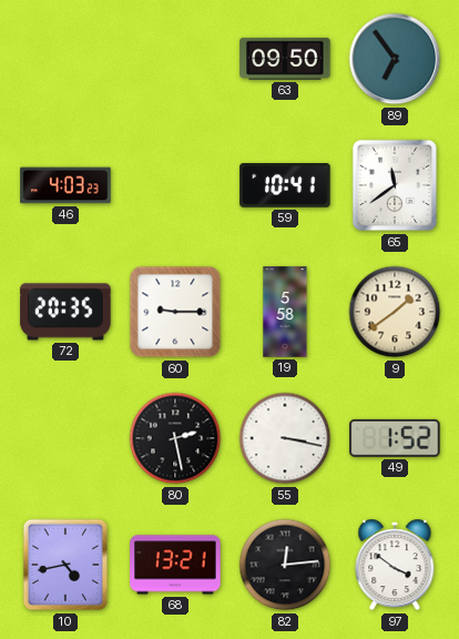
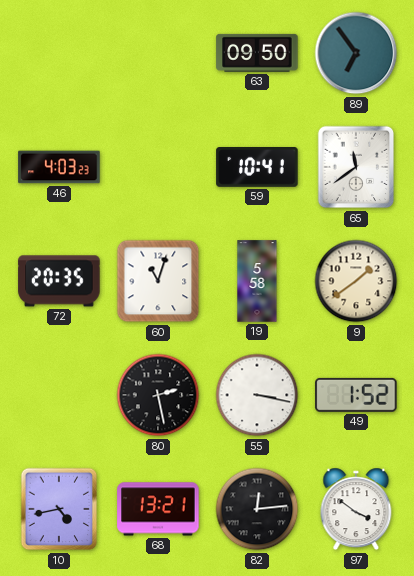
60: 9:15 -> 11:03 (158, 281)
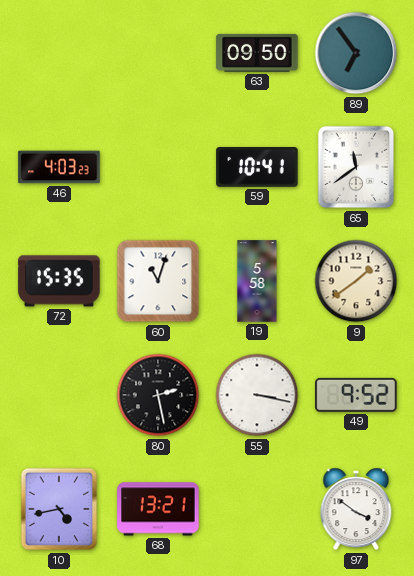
72: 20:35 -> 15:35 (59, 281)
49: 1:52 -> 9:52 (356, 395)
82: 12:14 -> none (257, 509)
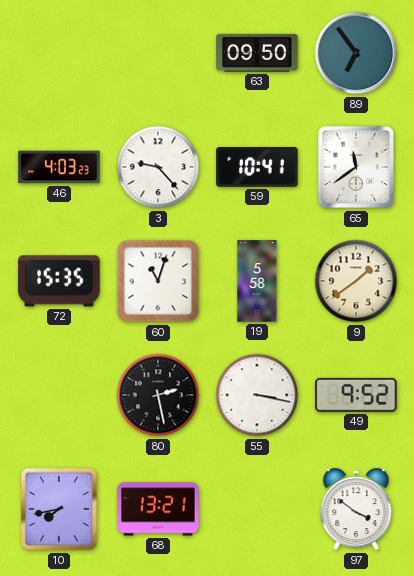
3: none -> 9:23 (158, 167)
10: 4:43 -> 7:43 (59, 509)
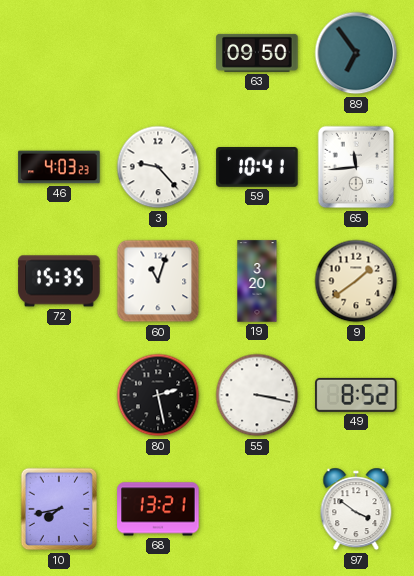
65: 11:39 -> 11:44 (356, 167)
19: 5:58 -> 3:20 (257, 281)
49: 9:52 -> 8:52 (356, 395)
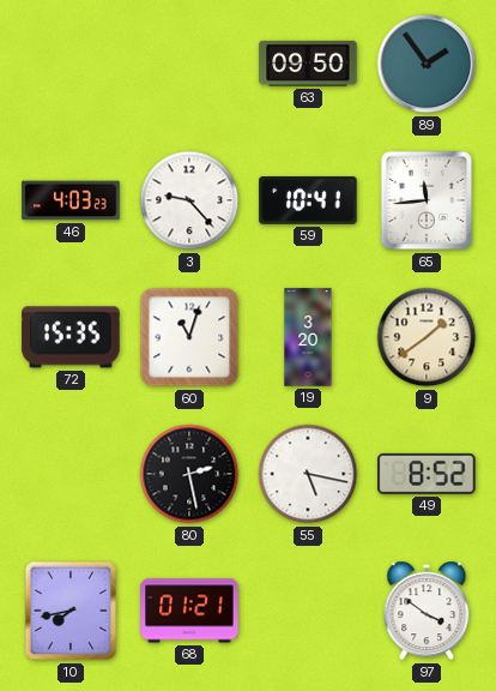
89: 6:54 -> 1:54 (427, 64)
55: 3:17 -> 5:17 (308, 474)
68: 13:21 -> 01:21 (189, 611)
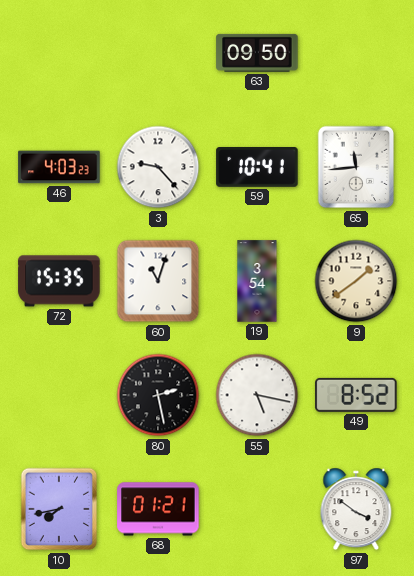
89: 1:54 -> none (427, 64)
19: 3:20 -> 3:54 (257, 281)
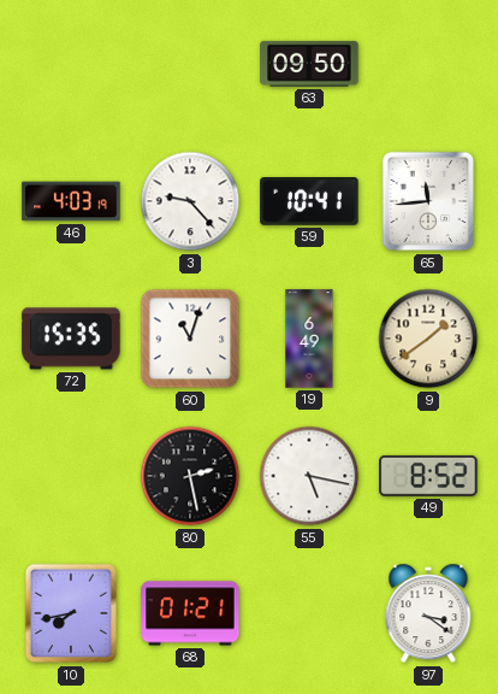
46: 4:03:23 -> 4:03:19 (71, 201)
19: 3:54 -> 6:49 (309, 339)
97: 3:51 -> 3:21 (428, 613)
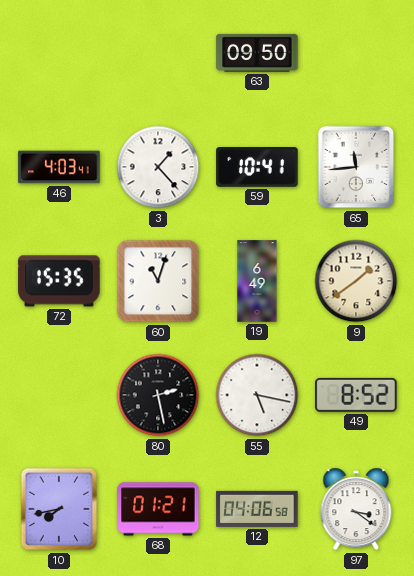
46: 4:03:19 -> 4:03:41 (59, 167)
3: 9:23 -> 1:23 (158, 167)
12: none -> 04:06 (257, 509)
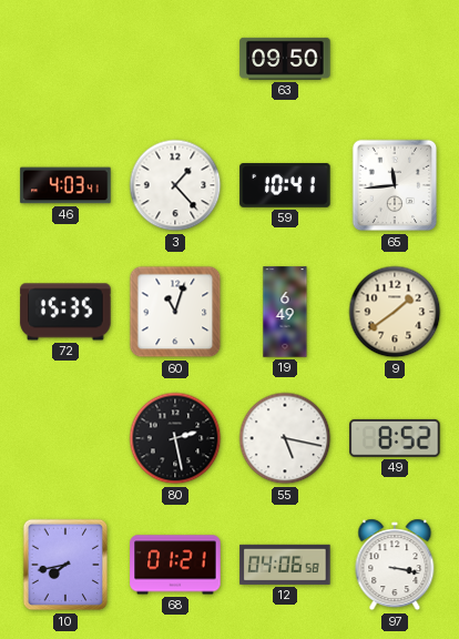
97: 3:21 -> 3:17 (395, 565)
